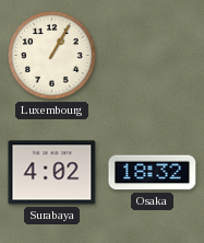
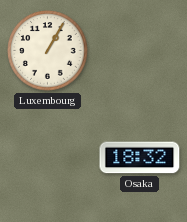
Surabaya: 4:02 -> none (52, 173)
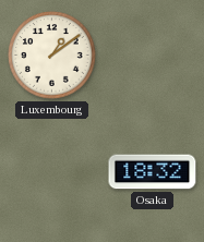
Luxembourg: 1:05 -> 1:09 (52, 56)
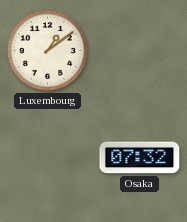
Osaka: 18:32 -> 07:32 (140, 158)
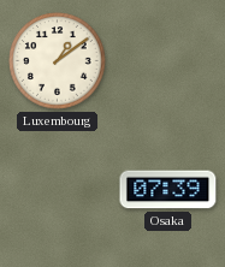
Osaka: 07:32 -> 07:39 (168, 190)
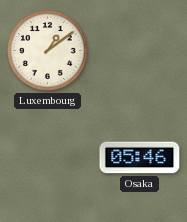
Osaka: 07:39 -> 05:46 (140, 158)
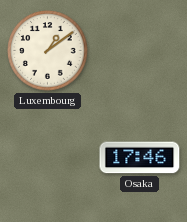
Osaka: 05:46 -> 17:46 (140, 158)
